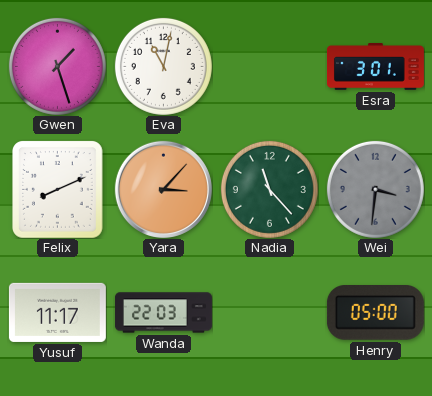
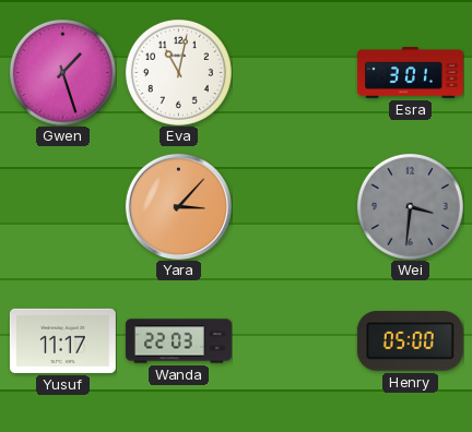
Felix: 8:11 -> none (58, 190)
Nadia: 11:23 -> none (269, 189)
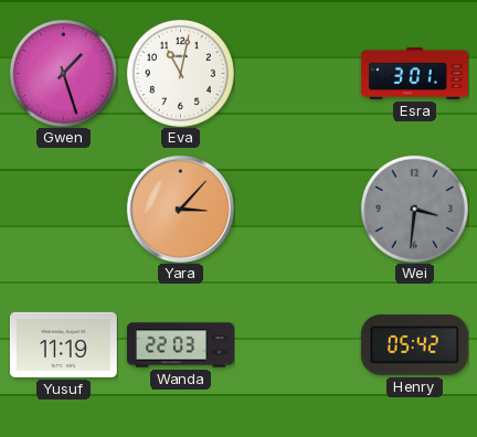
Yusuf: 11:17 -> 11:19 (63, 344)
Henry: 05:00 -> 05:42 (414, 345)
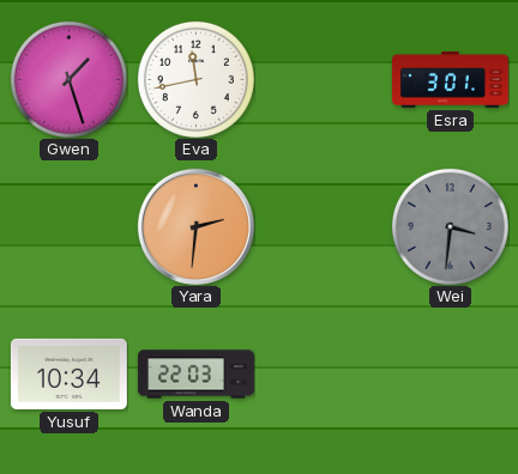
Eva: 11:02 -> 11:43 (195, 79)
Yara: 3:07 -> 2:31 (195, 226)
Yusuf: 11:19 -> 10:34 (68, 373)
Henry: 05:42 -> none (414, 345)
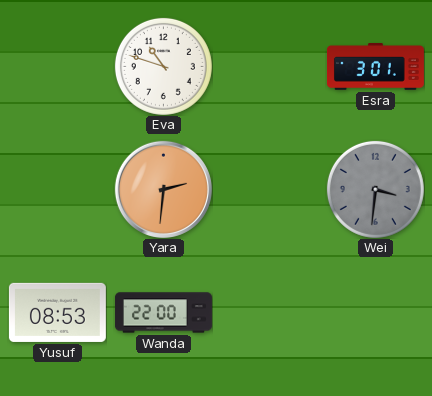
Gwen: 1:27 -> none (68, 79)
Eva: 11:43 -> 10:48 (163, 66)
Yusuf: 10:34 -> 08:53 (57, 312)
Wanda: 22:03 -> 22:00 (163, 313)
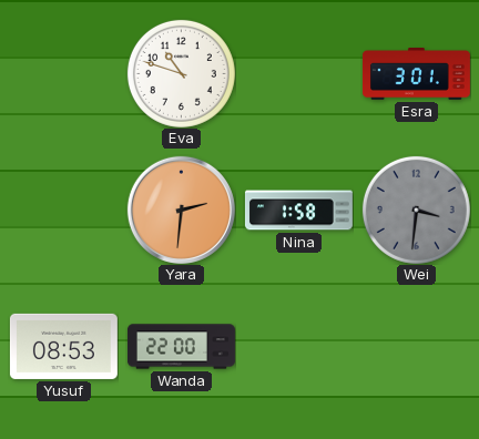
Nina: none -> 1:58 (298, 211)
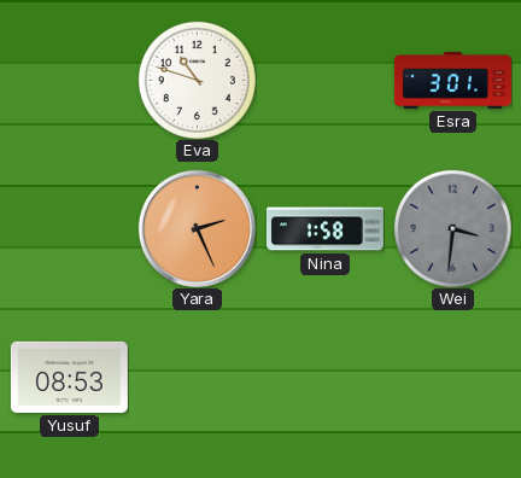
Yara: 2:31 -> 2:26 (197, 228)
Wanda: 22:00 -> none (181, 347)
